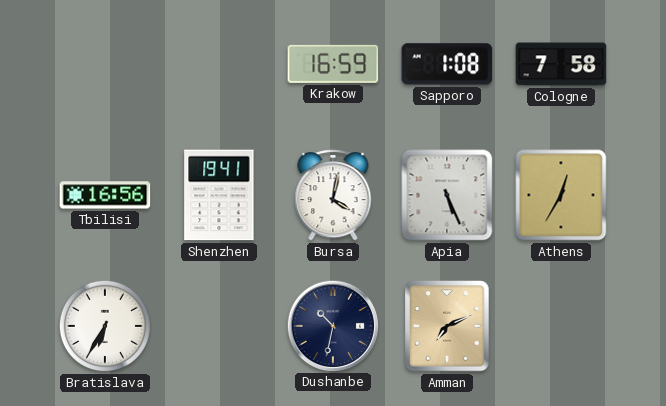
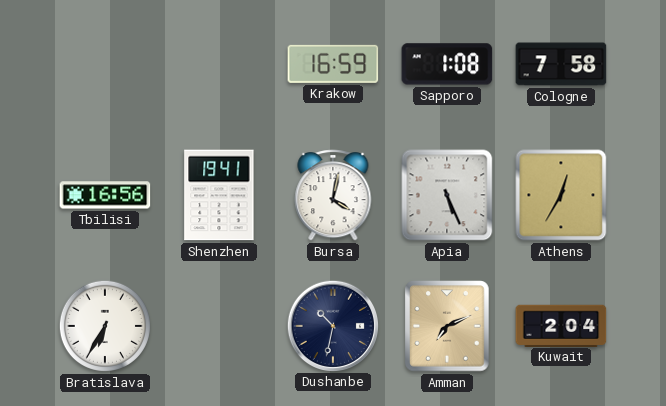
Kuwait: none -> 2:04 (561, 325)
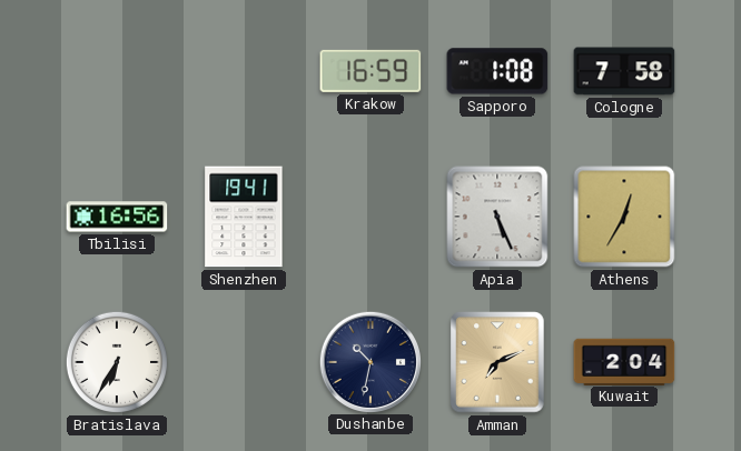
Bursa: 4:02 -> none (333, 195)
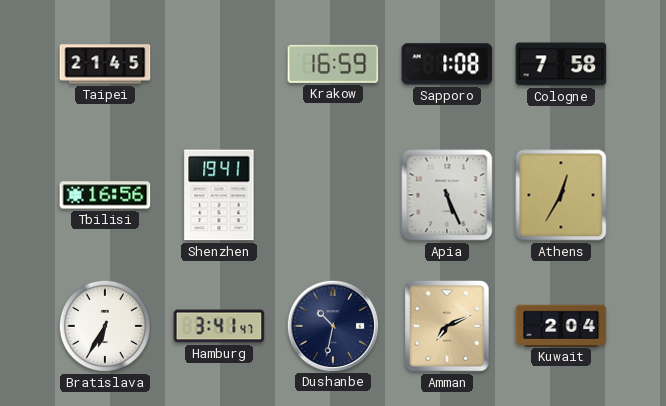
Taipei: none -> 21:45 (105, 64)
Hamburg: none -> 3:41 (219, 326)
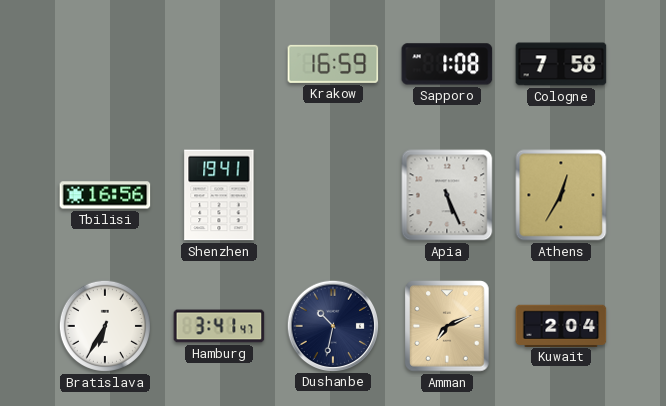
Taipei: 21:45 -> none (105, 64)
